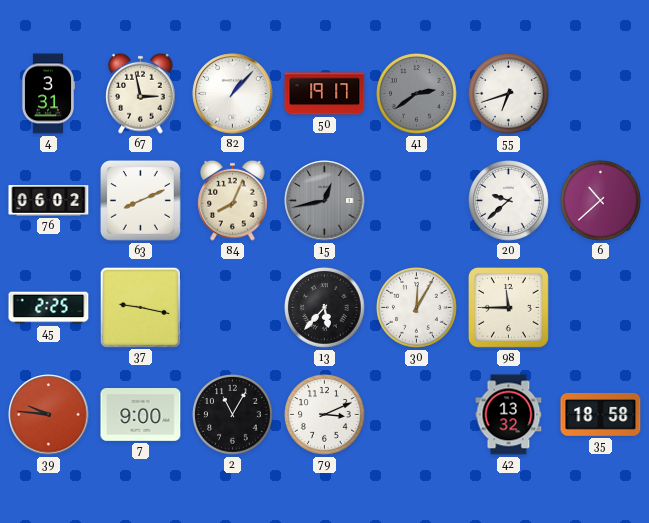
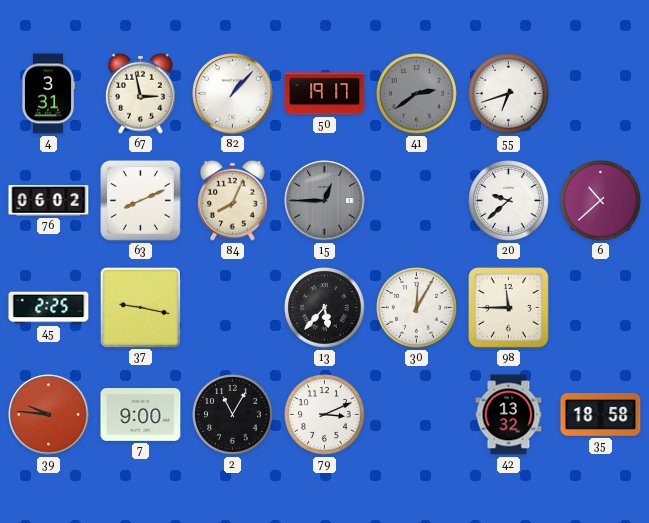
15: 12:43 -> 12:45 (325, 201)
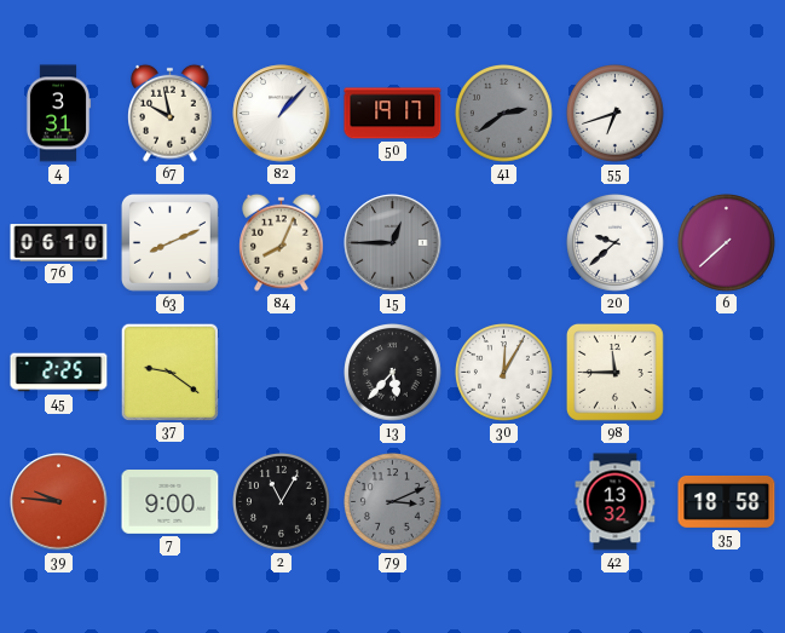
67: 2:58 -> 9:58 (171, 113)
76: 06:02 -> 06:10 (59, 243)
6: 10:38 -> 7:38 (727, 243)
37: 9:17 -> 9:21 (169, 372)
79 dial: white -> grey (393, 502)
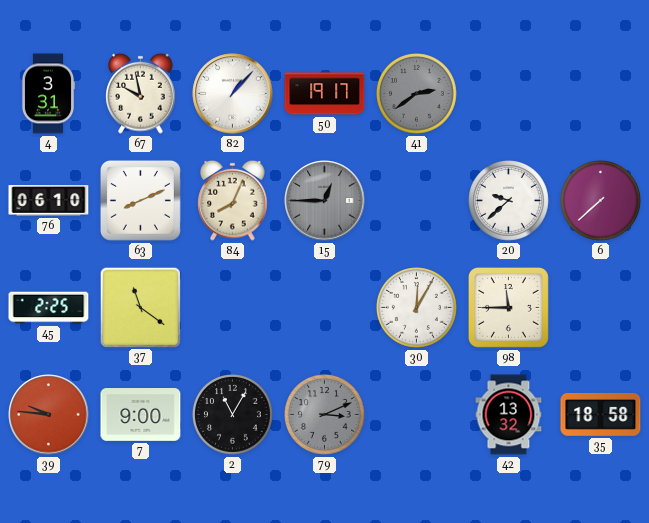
55: 6:42 -> none (616, 114)
37: 9:21 -> 11:21 (140, 307)
13: 5:37 -> none (393, 373)
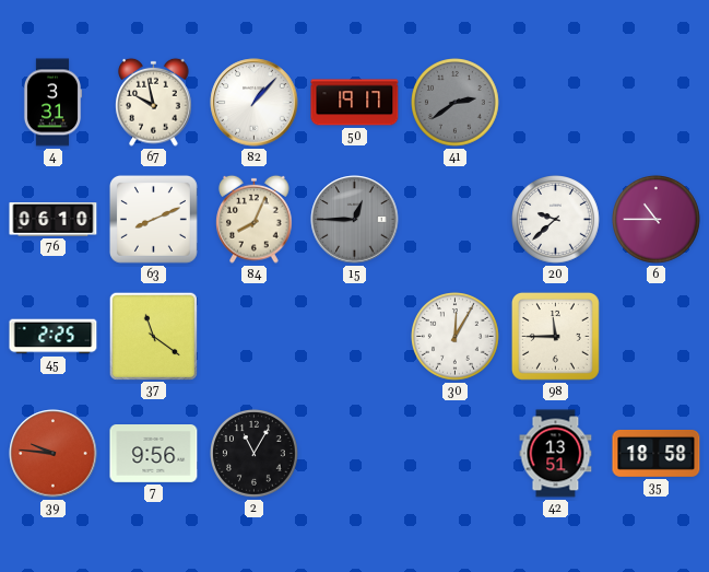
6: 7:38 -> 10:45 (657, 220)
7: 9:00 -> 9:56 (154, 454)
79: 3:11 -> none (325, 415)
42: 13:32 -> 13:51 (556, 454)
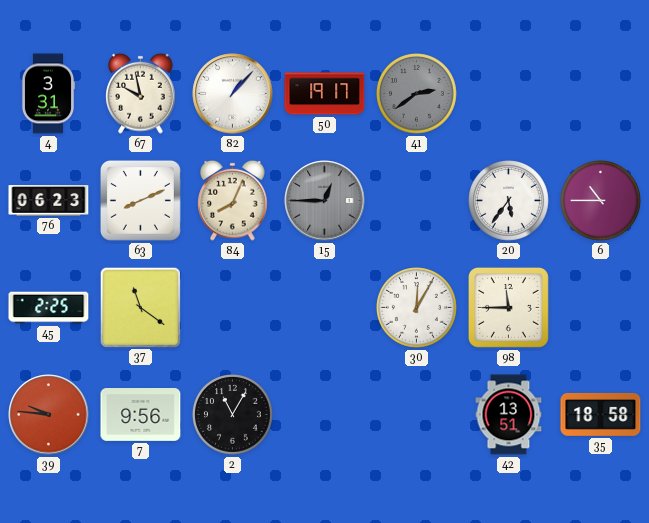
76: 06:10 -> 06:23 (49, 201)
20: 9:38 -> 5:36 (509, 201)
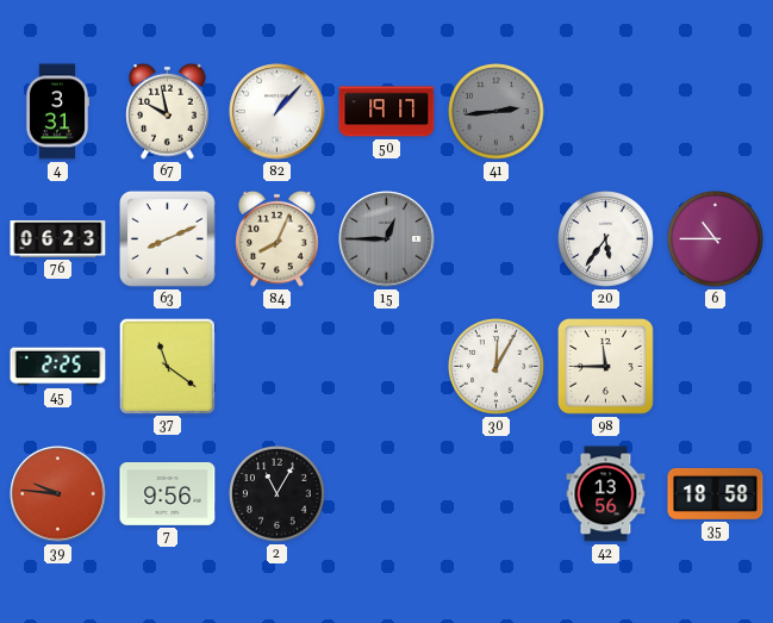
41: 2:39 -> 2:44 (497, 112)
42: 13:51 -> 13:56 (606, 494)
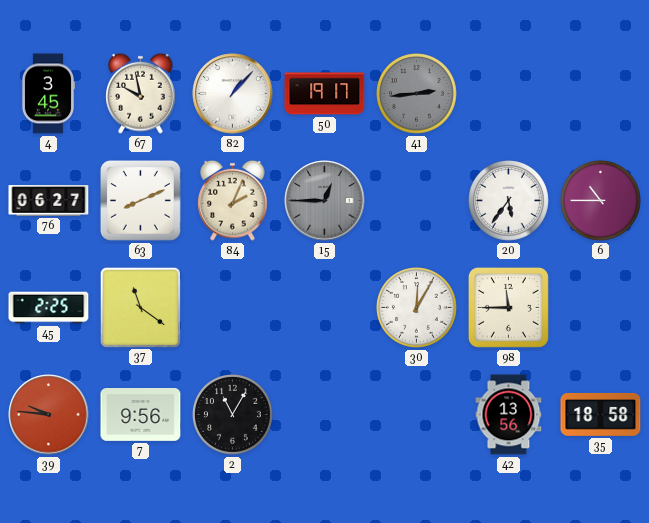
4: 3:31 -> 3:45 (48, 94)
76: 06:23 -> 06:27 (49, 201)
84: 8:04 -> 2:04 (233, 200)
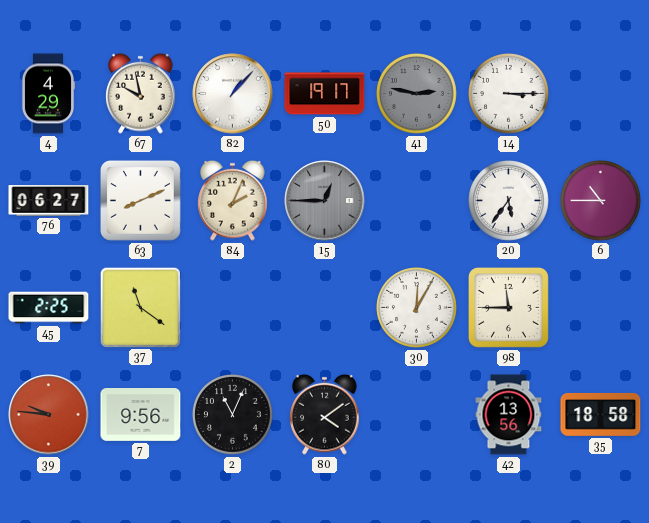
4: 3:45 -> 4:29 (48, 94)
41: 2:44 -> 2:47 (417, 94)
14: none -> 3:15 (509, 94)
2: 11:05 -> 11:04 (233, 415)
80: none -> 4:09 (325, 414)
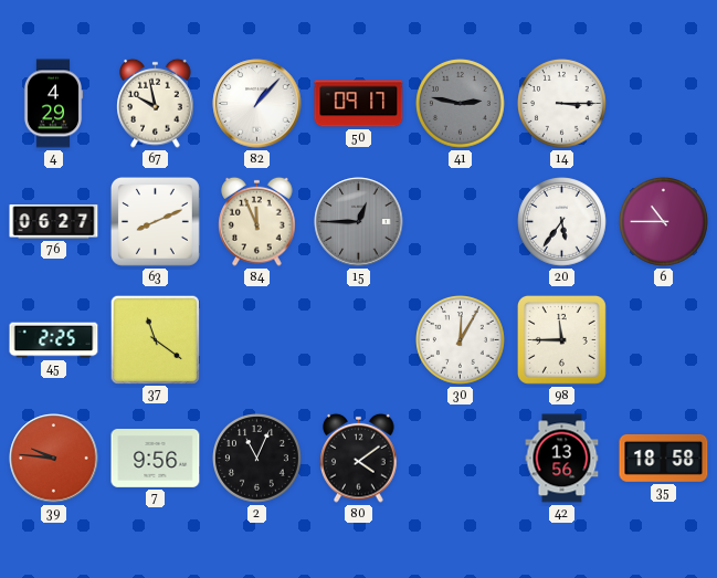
50: 19:17 -> 09:17 (359, 104)
84: 2:04 -> 11:56 (257, 221)
